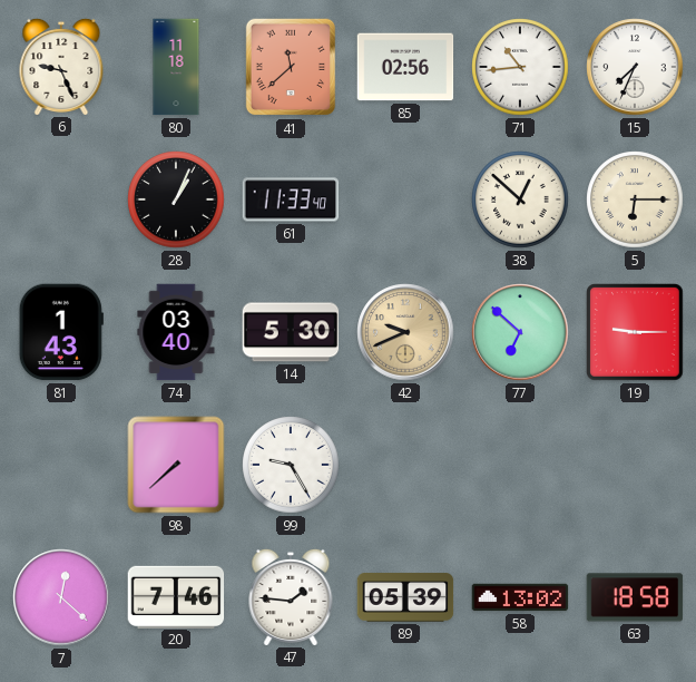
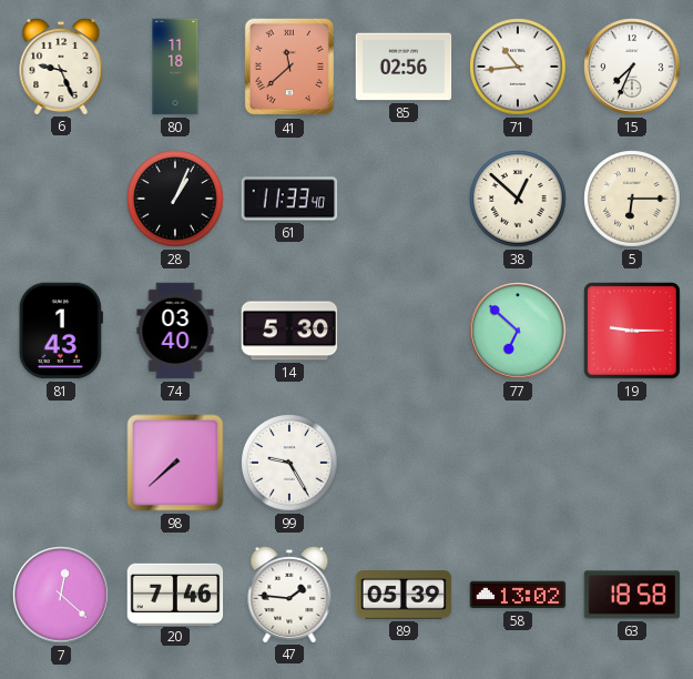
42: 9:41 -> none (405, 332)
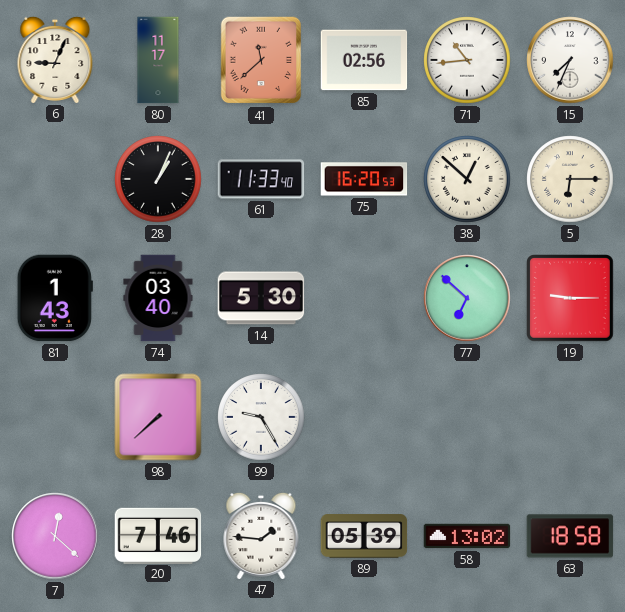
6: 9:26 -> 9:04 (55, 59)
80: 11:18 -> 11:17 (158, 60)
75: none -> 16:20 (364, 179)
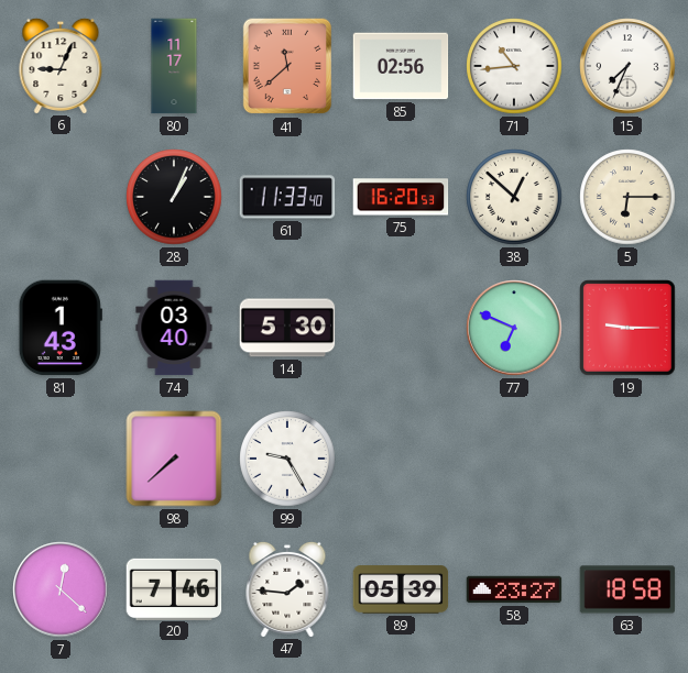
77: 6:52 -> 6:49 (514, 328)
58: 13:02 -> 23:27 (514, 589)
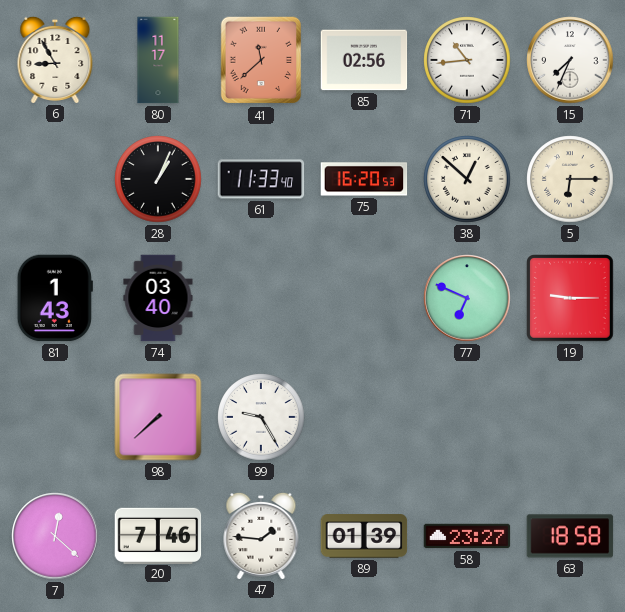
6: 9:04 -> 8:55 (55, 59)
14: 5:30 -> none (287, 328)
89: 05:39 -> 01:39 (364, 536)
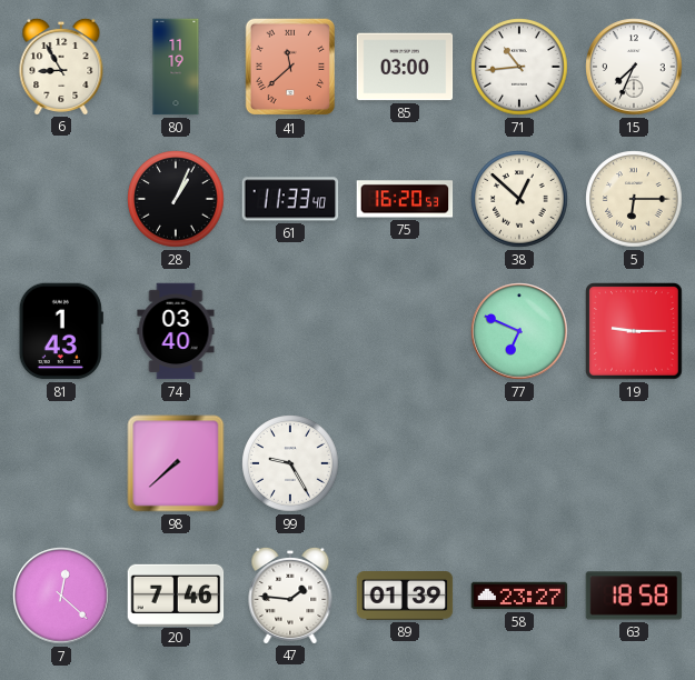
80: 11:17 -> 11:19 (176, 67)
85: 02:56 -> 03:00 (405, 67)
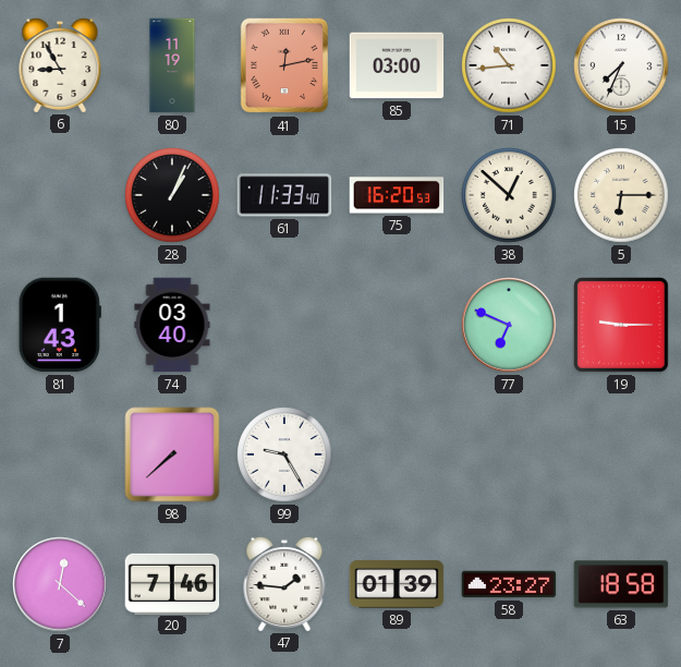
41: 11:38 -> 12:13 (284, 65)
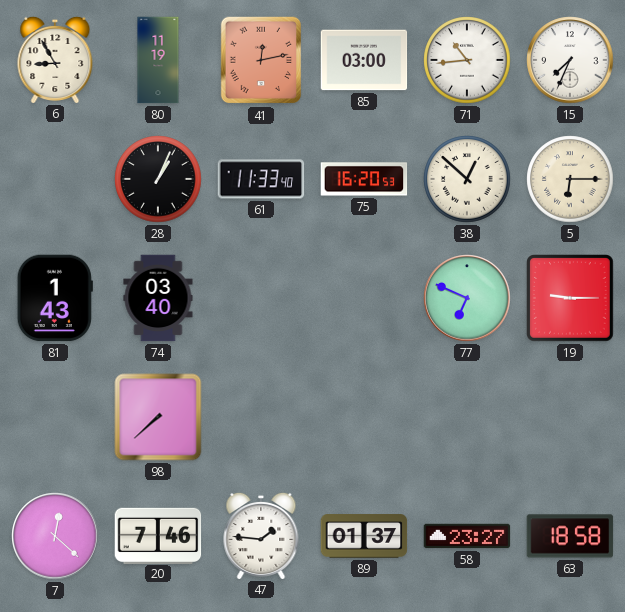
99: 9:25 -> none (284, 454)
89: 01:39 -> 01:37 (364, 536)
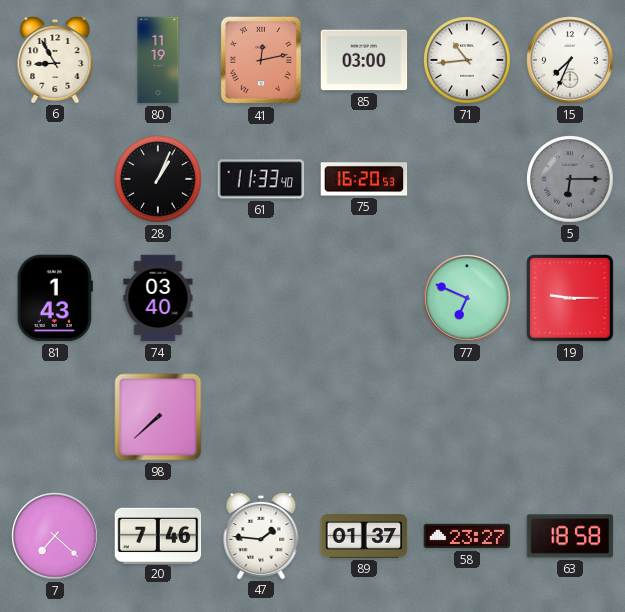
38: 12:52 -> none (467, 179)
5 dial: cream -> grey (570, 179)
7: 12:22 -> 7:22 (55, 536)
